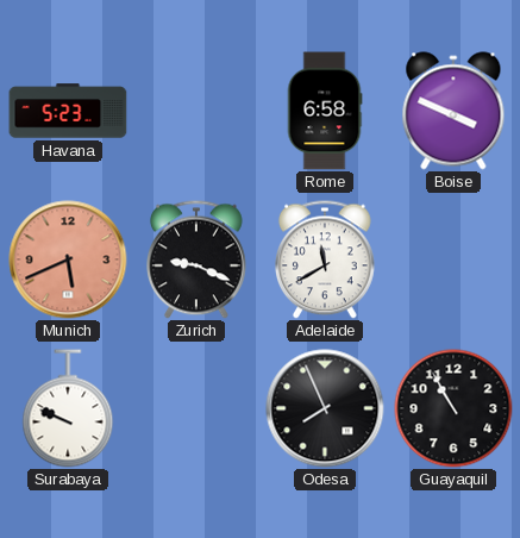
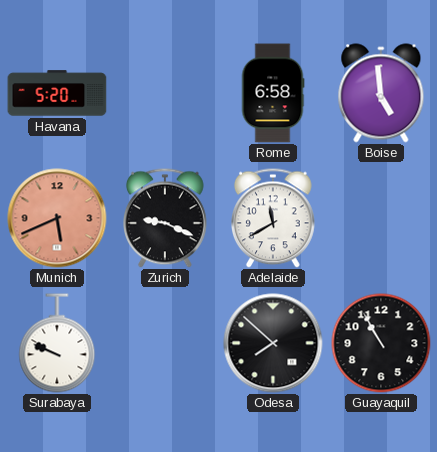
Havana: 5:23 -> 5:20 (57, 93)
Boise: 3:49 -> 4:59 (381, 93)
Odesa: 7:56 -> 7:52 (273, 343)
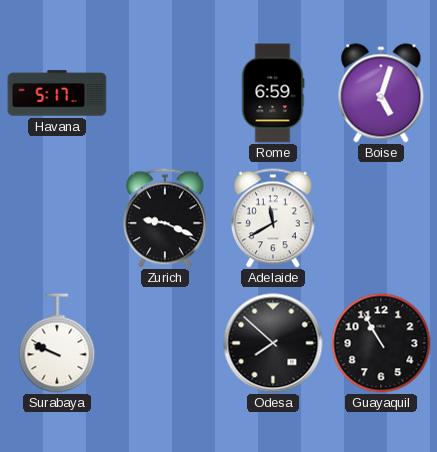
Havana: 5:20 -> 5:17 (57, 93)
Rome: 6:58 -> 6:59 (273, 93)
Boise: 4:59 -> 5:03 (381, 93)
Munich: 5:41 -> none (57, 218)
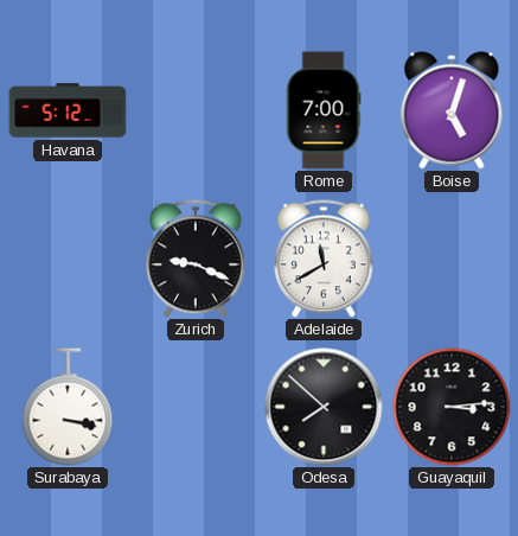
Havana: 5:17 -> 5:12 (68, 110)
Rome: 6:59 -> 7:00 (324, 110)
Surabaya: 9:49 -> 3:17 (68, 407)
Guayaquil: 10:55 -> 3:14 (452, 407)
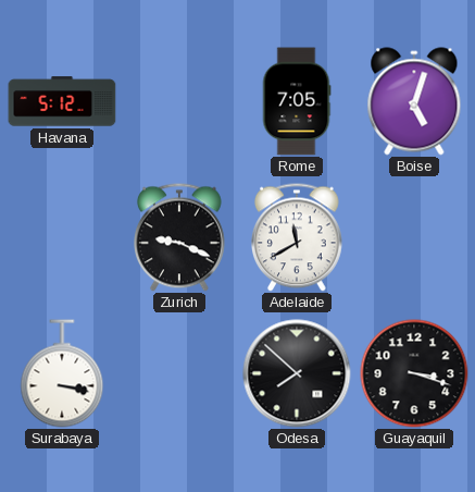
Rome: 7:00 -> 7:05 (297, 101)
Guayaquil: 3:14 -> 3:18 (414, 373)
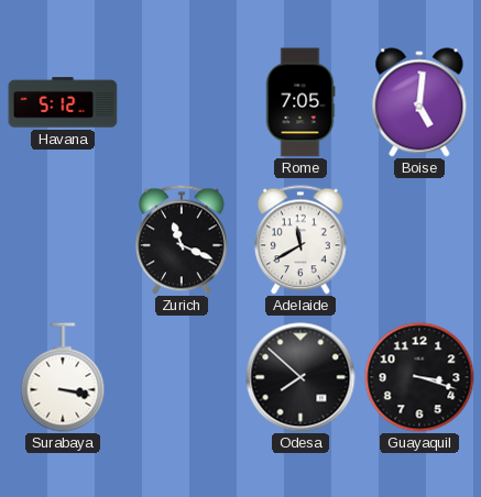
Boise: 5:03 -> 5:01 (419, 102)
Zurich: 9:19 -> 11:19 (183, 240)
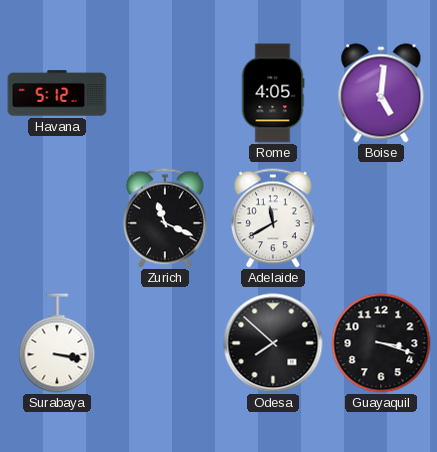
Rome: 7:05 -> 4:05 (273, 93)
